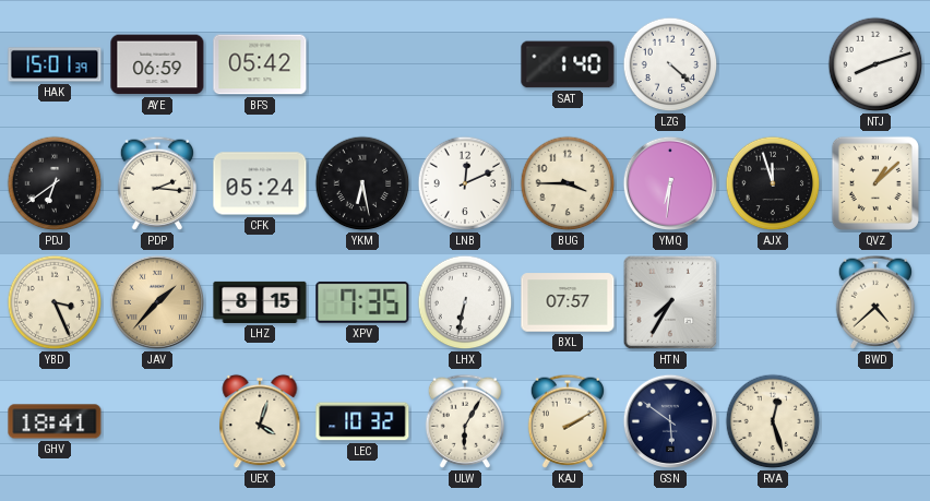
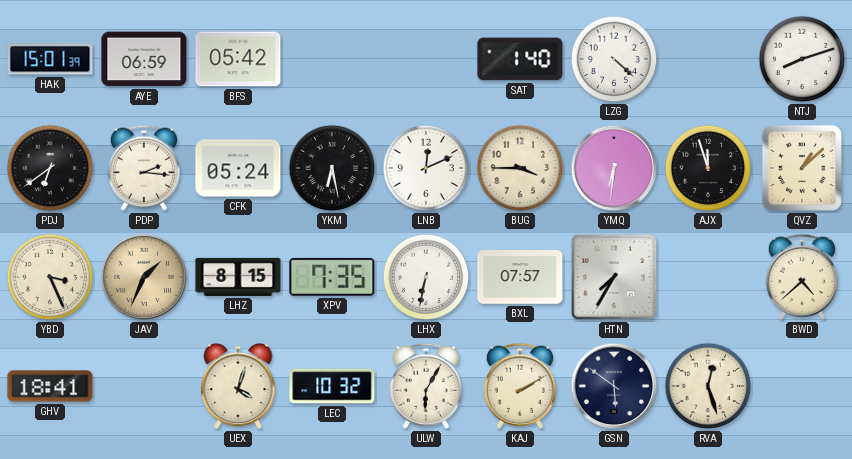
JAV: 1:37 -> 1:34 (144, 277)
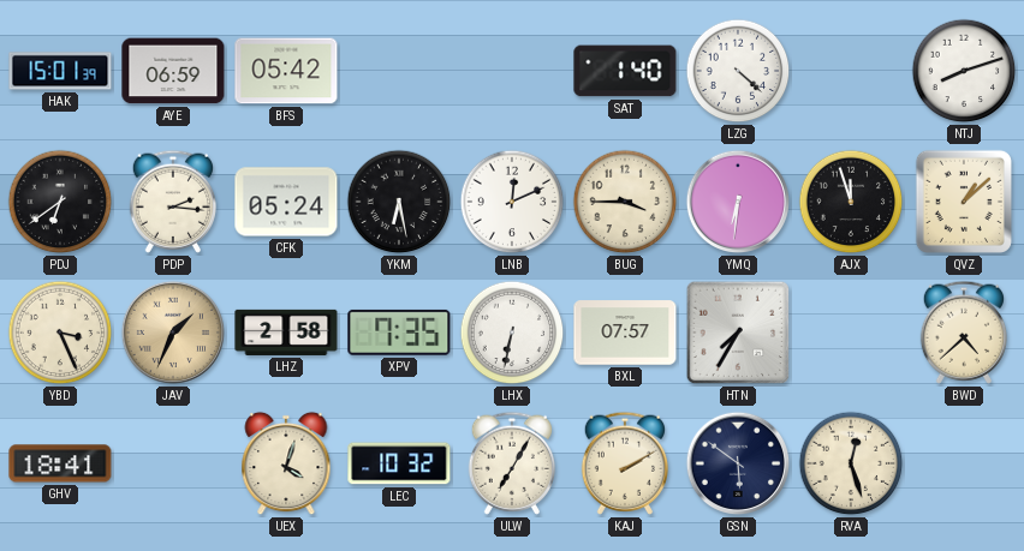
LHZ: 8:15 -> 2:58 (286, 333)
ULW: 6:05 -> 7:05 (511, 463)
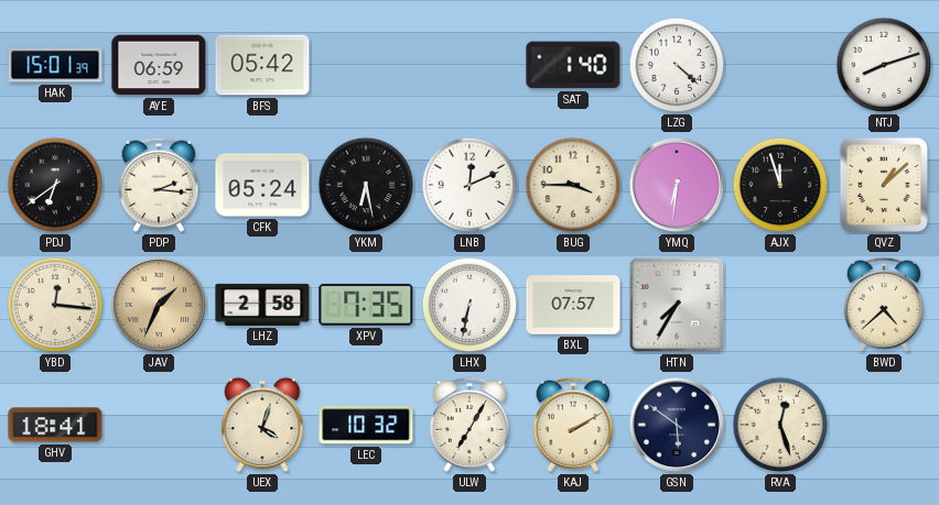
YBD: 3:26 -> 12:16 (55, 305)
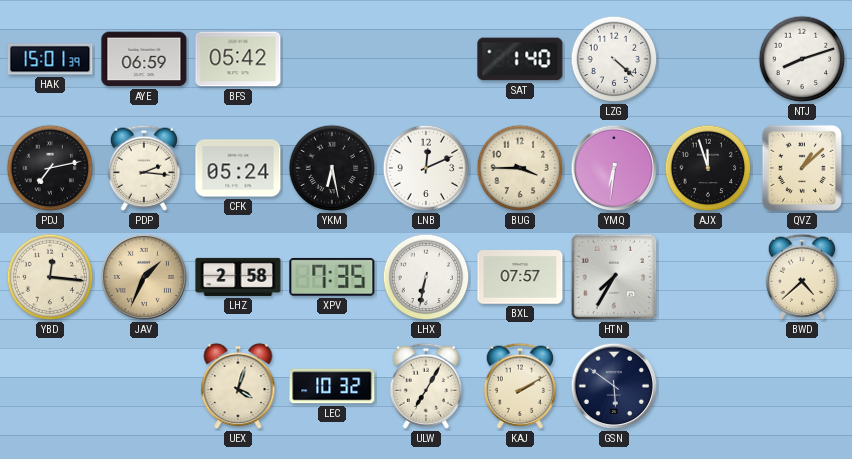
PDJ: 6:39 -> 7:13 (50, 168)
GHV: 18:41 -> none (55, 425)
RVA: 12:27 -> none (780, 425)
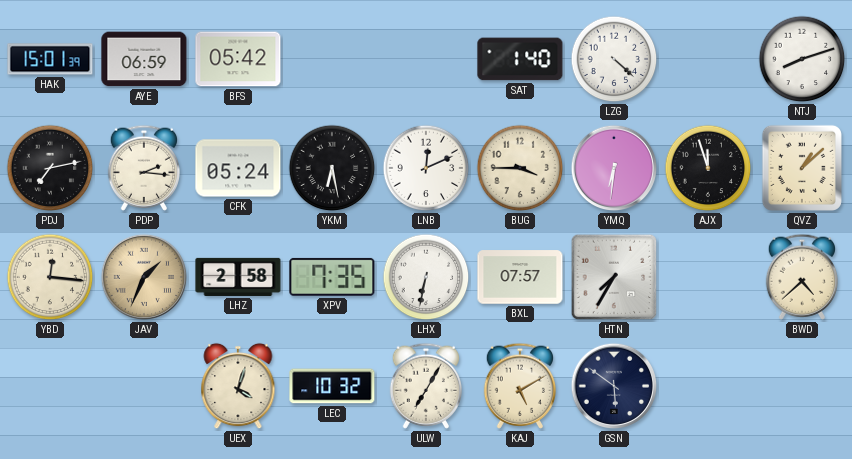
KAJ: 2:10 -> 5:10 (519, 386)
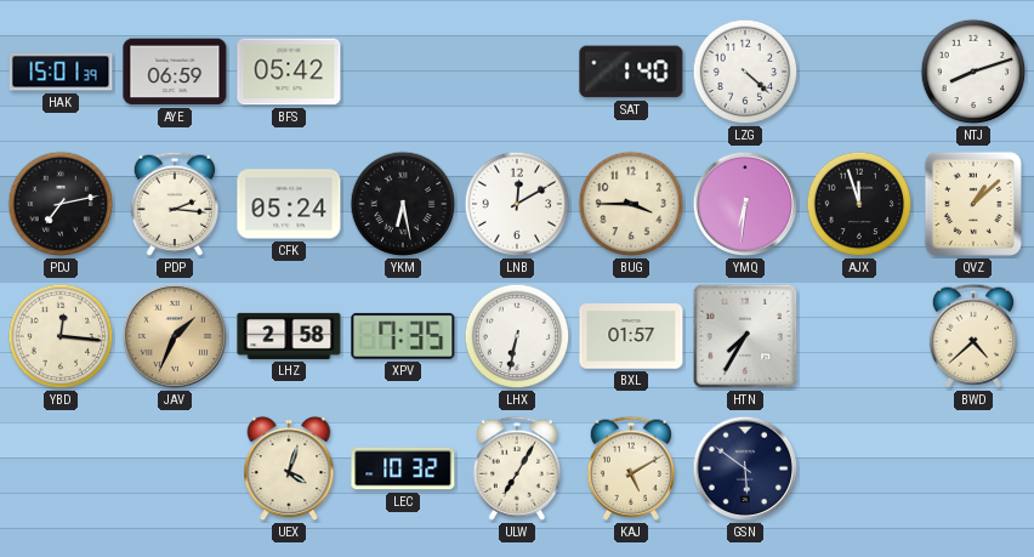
LNB: 12:11 -> 12:10 (517, 204)
BXL: 07:57 -> 01:57 (631, 336)
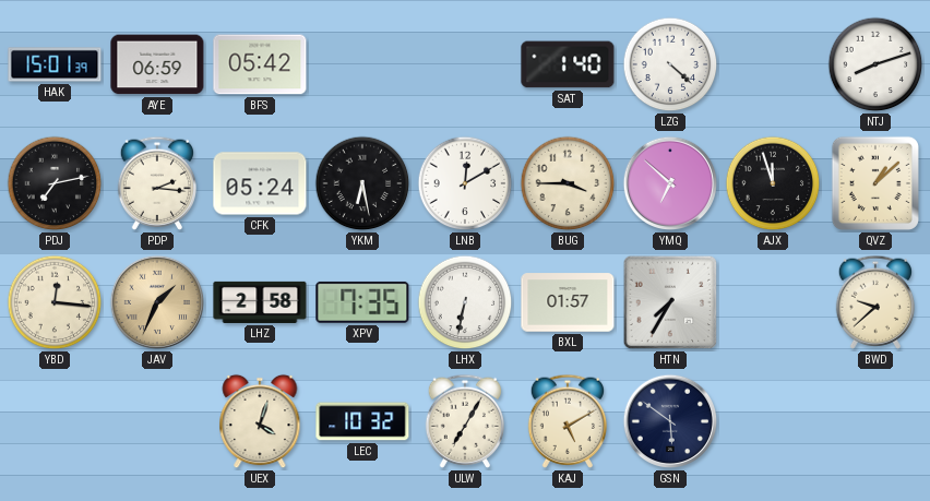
YMQ: 6:31 -> 6:52 (670, 183)
BWD: 4:38 -> 9:38 (874, 302)
